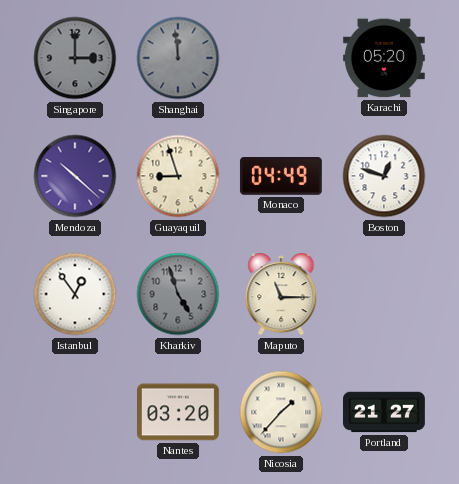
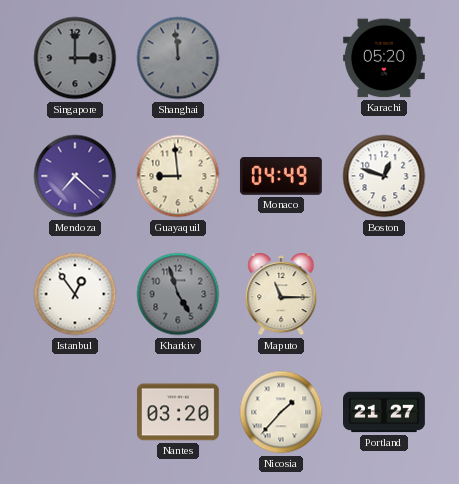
Mendoza: 10:22 -> 7:22 (75, 176)
Guayaquil: 8:57 -> 8:59 (178, 176)
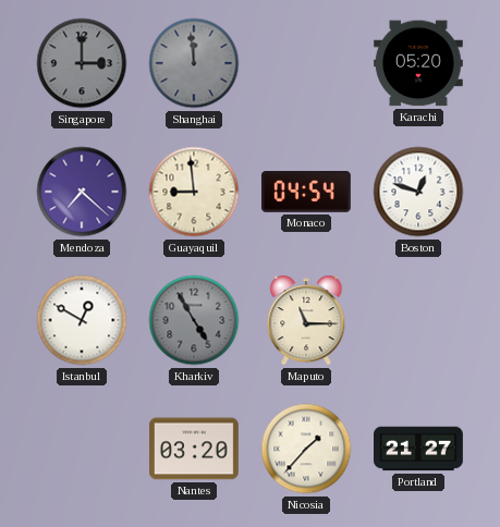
Monaco: 04:49 -> 04:54 (306, 193)
Istanbul: 12:54 -> 12:50 (82, 320)
Kharkiv: 4:57 -> 4:55 (194, 320)
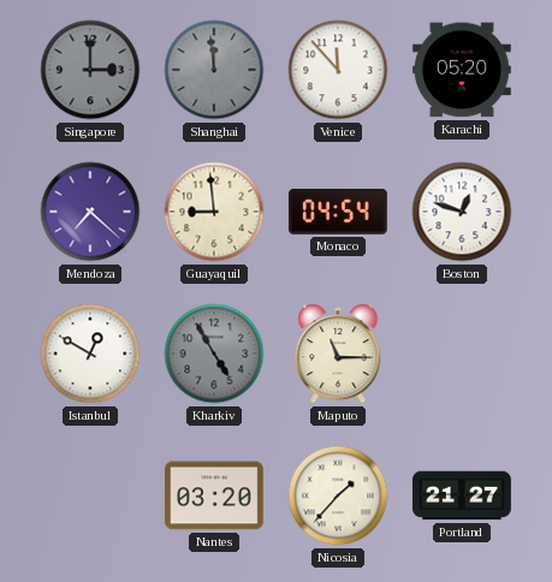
Venice: none -> 11:53 (338, 70)
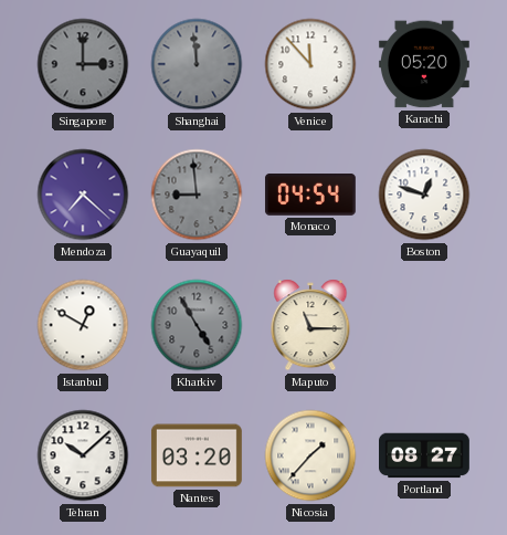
Guayaquil dial: cream -> grey (197, 195)
Tehran: none -> 10:08 (83, 455)
Portland: 21:27 -> 08:27 (425, 455)
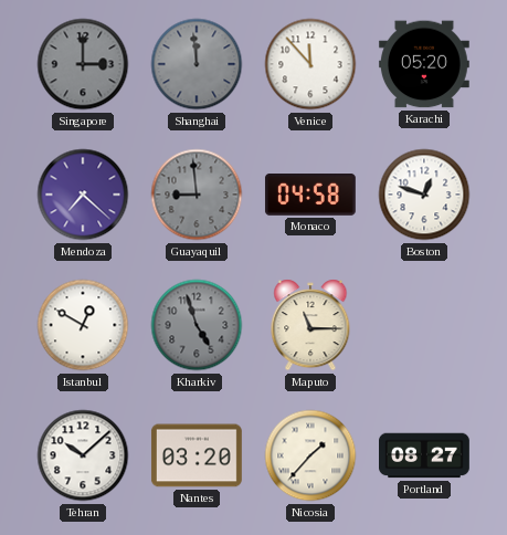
Monaco: 04:54 -> 04:58 (310, 196)
Kharkiv: 4:55 -> 4:57 (197, 325)
